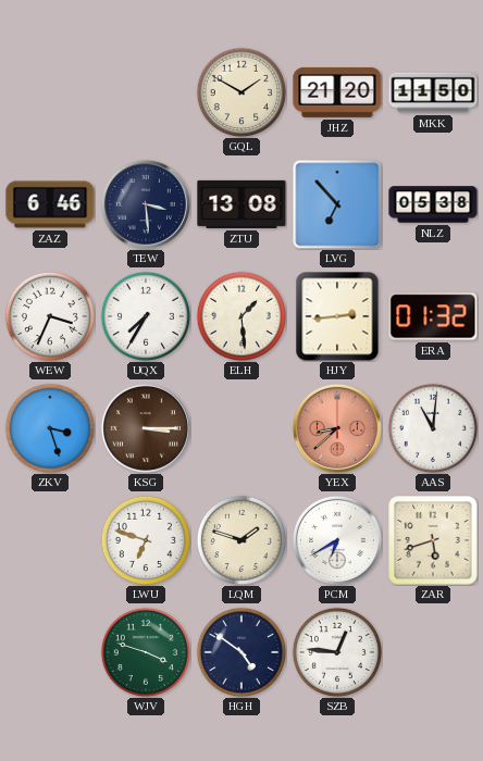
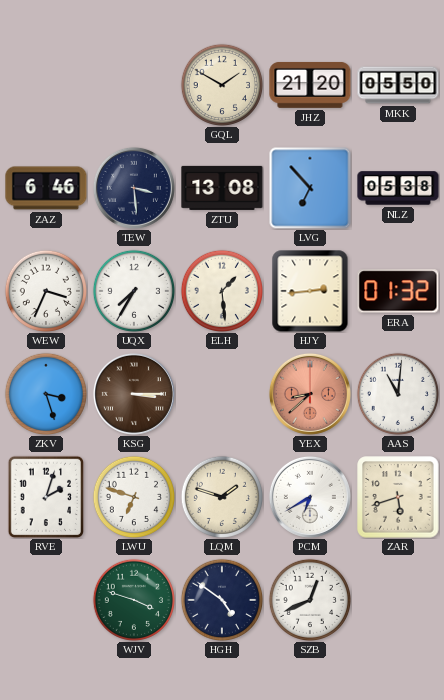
MKK: 11:50 -> 05:50 (398, 85)
RVE: none -> 2:03 (46, 497)
SZB: 12:46 -> 12:41 (309, 599)
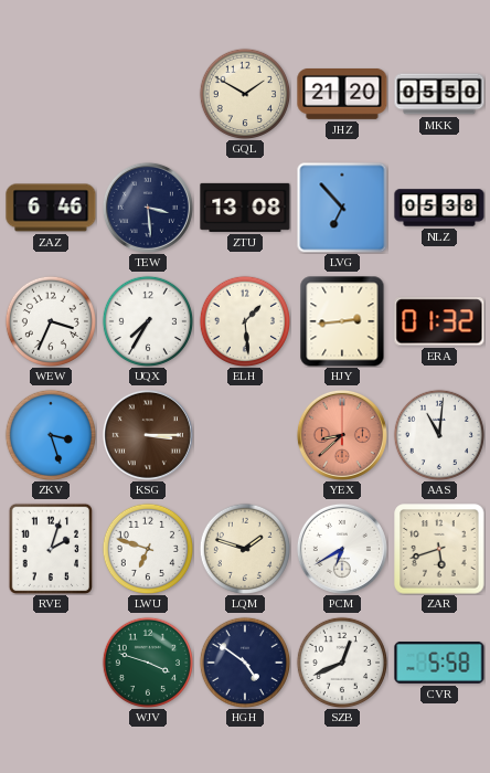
CVR: none -> 5:58 (439, 663)
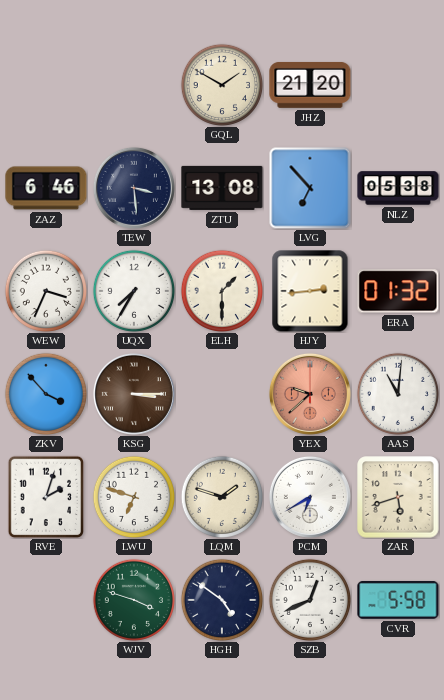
MKK: 05:50 -> none (439, 94)
ELH: 1:29 -> 1:30 (221, 290)
ZKV: 3:27 -> 3:53 (45, 393)
YEX: 8:38 -> 9:38 (310, 394)
